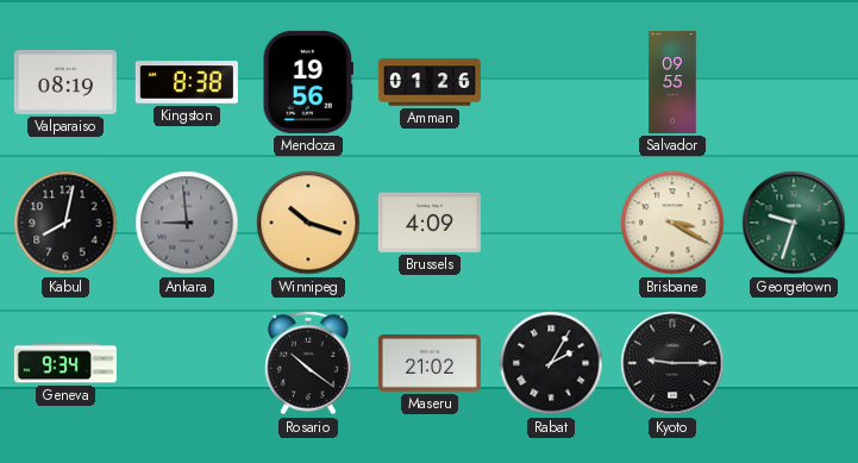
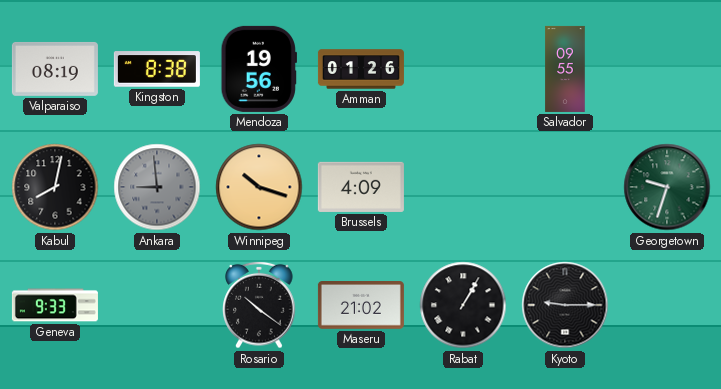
Brisbane: 3:20 -> none (672, 223)
Geneva: 9:34 -> 9:33 (55, 305)
Rabat: 2:05 -> 1:05 (463, 305)
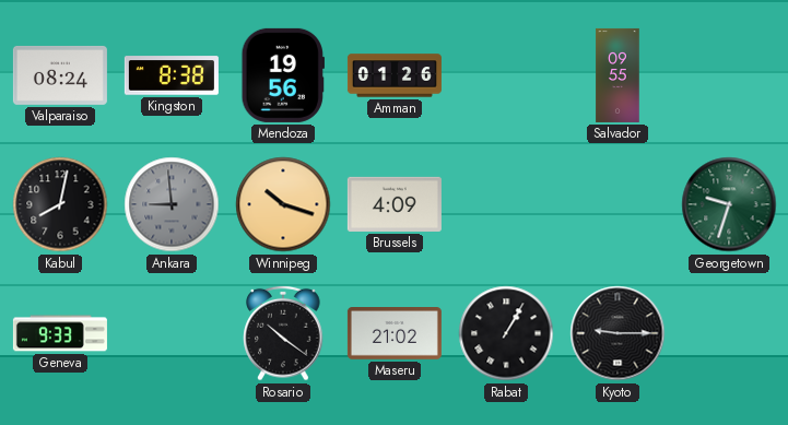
Valparaiso: 08:19 -> 08:24 (60, 75)
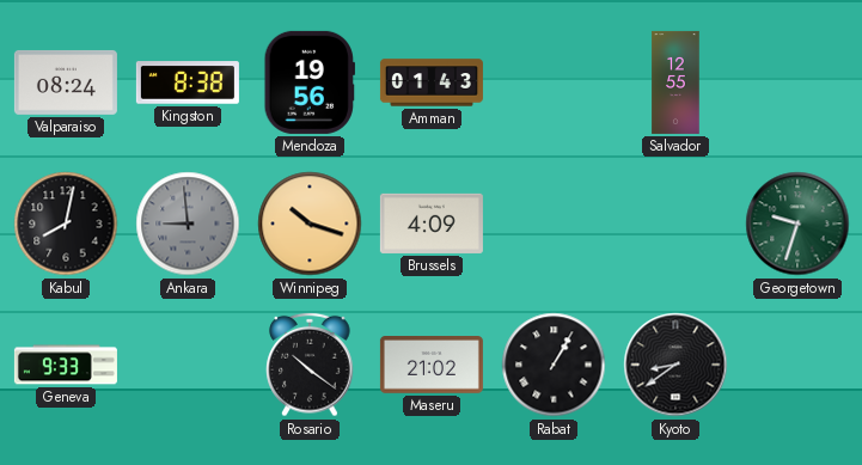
Amman: 01:26 -> 01:43 (432, 82)
Salvador: 09:55 -> 12:55 (675, 82)
Kyoto: 9:15 -> 8:39 (675, 365)
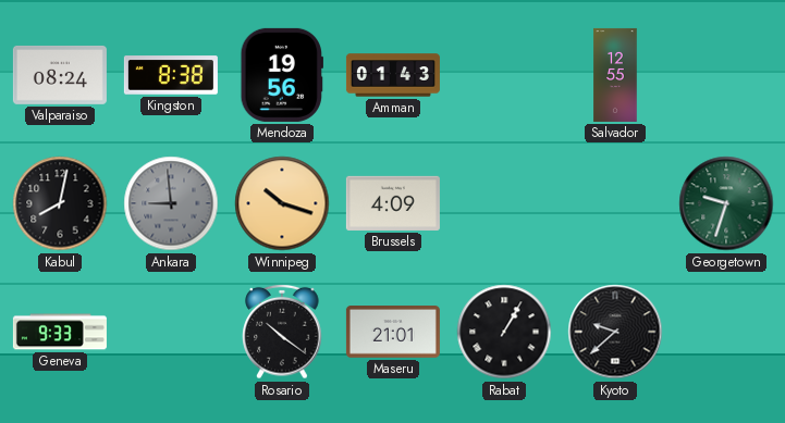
Maseru: 21:02 -> 21:01 (393, 333)
Kyoto: 8:39 -> 9:38 (615, 332)
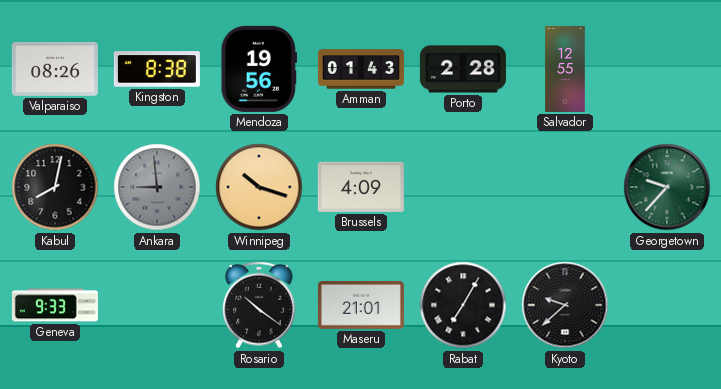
Valparaiso: 08:24 -> 08:26 (55, 69)
Porto: none -> 2:28 (463, 69)
Georgetown: 9:33 -> 9:37 (667, 187)
Rabat: 1:05 -> 7:05 (463, 305)
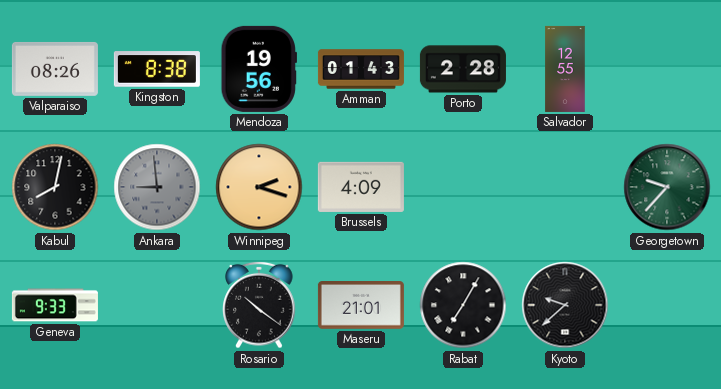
Winnipeg: 10:18 -> 2:18 (259, 187)
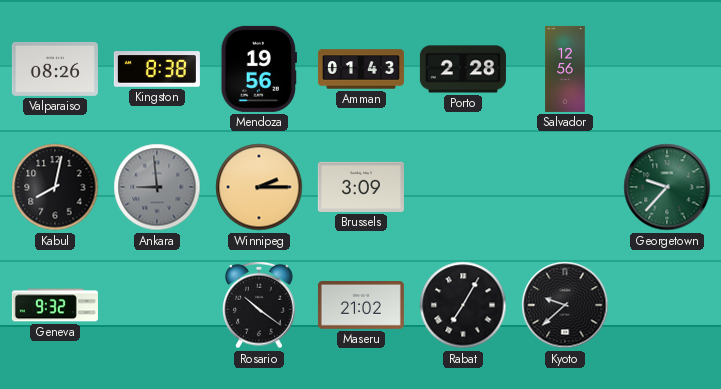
Salvador: 12:55 -> 12:56 (565, 69)
Winnipeg: 2:18 -> 2:15 (259, 187)
Brussels: 4:09 -> 3:09 (361, 187)
Geneva: 9:33 -> 9:32 (55, 305)
Maseru: 21:01 -> 21:02 (361, 306)
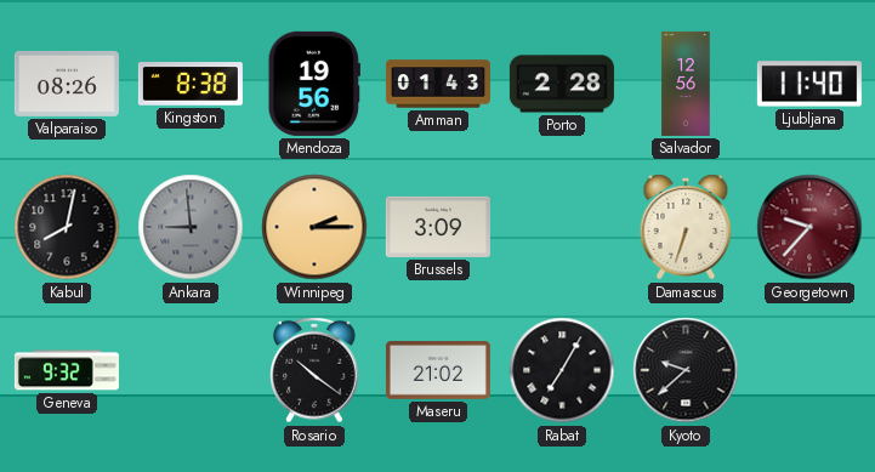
Ljubljana: none -> 11:40 (809, 84)
Damascus: none -> 6:33 (686, 227)
Georgetown dial: green -> burgundy (809, 227)
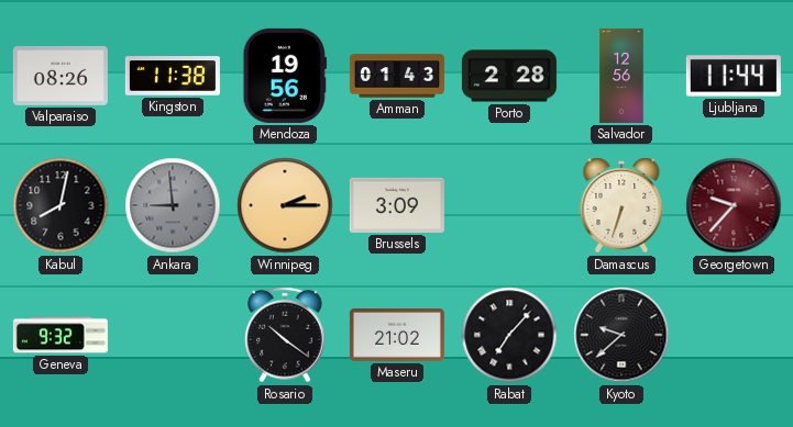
Kingston: 8:38 -> 11:38 (173, 76)
Ljubljana: 11:40 -> 11:44 (734, 76)
Rabat: 7:05 -> 7:07 (509, 335)
